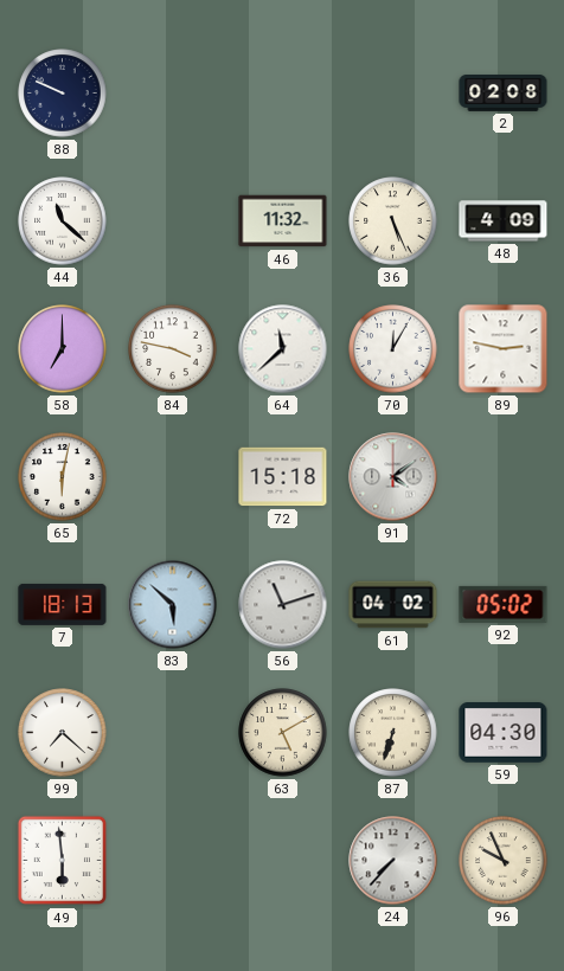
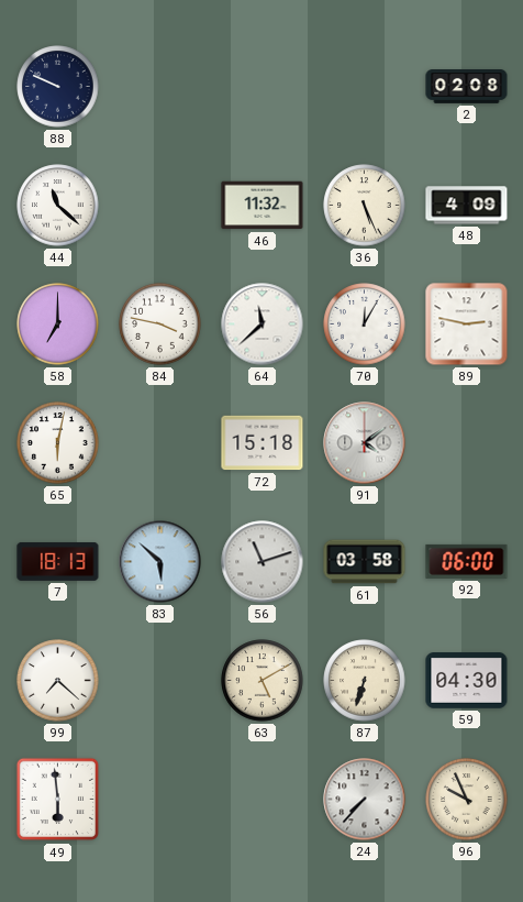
61: 04:02 -> 03:58 (365, 562)
92: 05:02 -> 06:00 (467, 561)
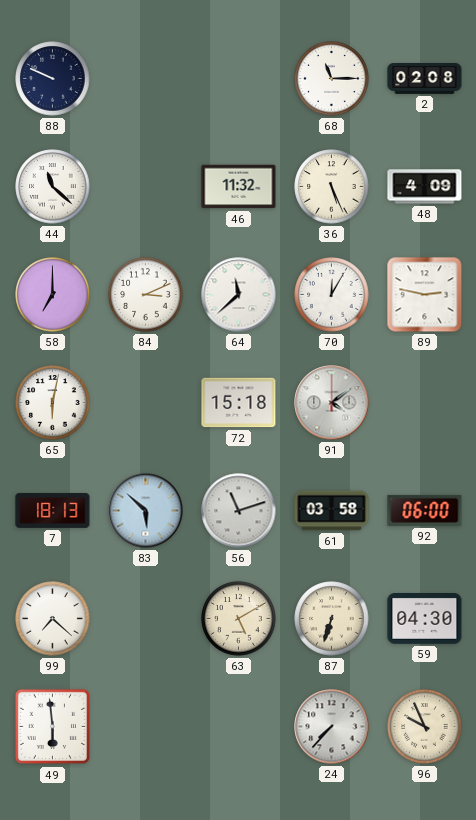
68: none -> 11:15 (332, 79)
84: 3:47 -> 3:11 (146, 295)
